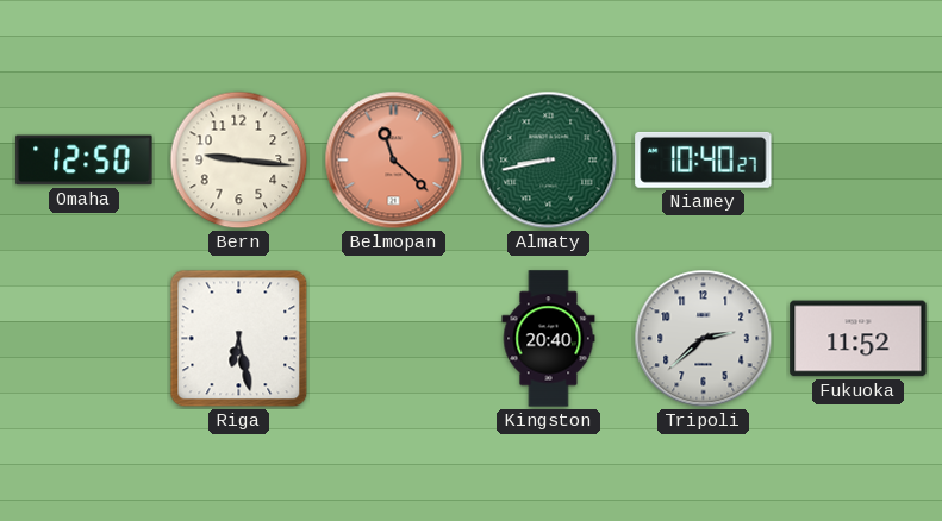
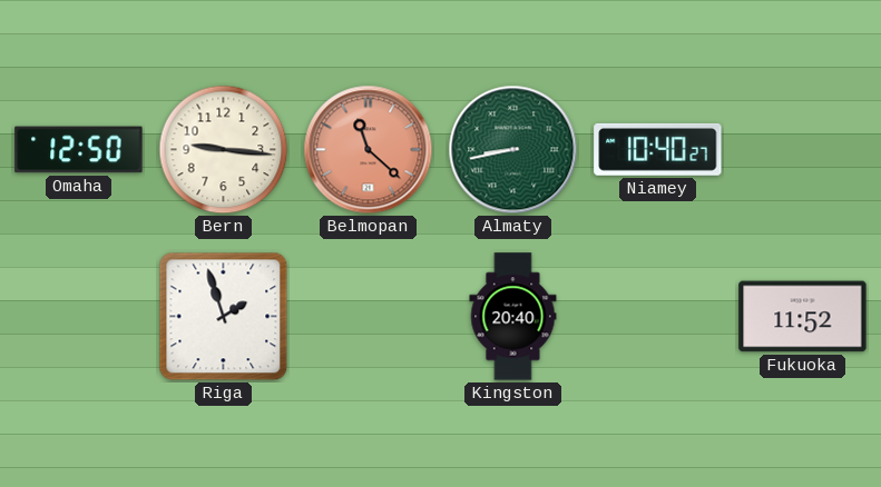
Riga: 6:28 -> 1:57 (224, 317)
Tripoli: 2:38 -> none (704, 339)
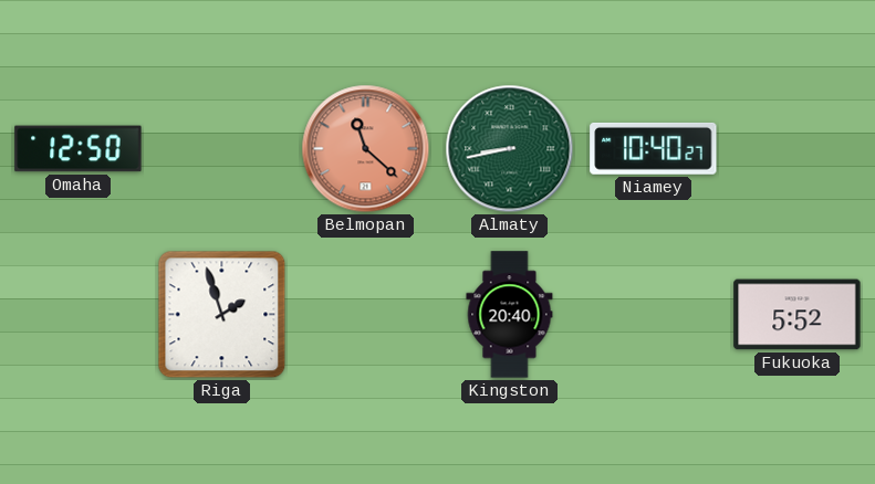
Bern: 9:16 -> none (224, 150)
Fukuoka: 11:52 -> 5:52 (798, 315)
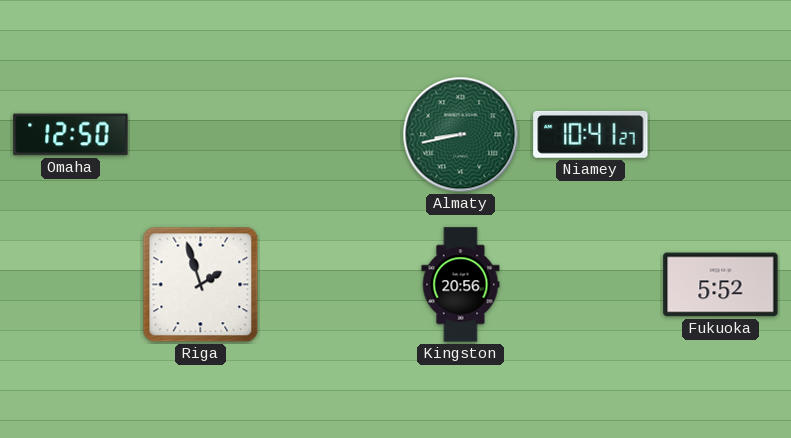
Belmopan: 11:22 -> none (366, 149)
Niamey: 10:40 -> 10:41 (591, 134)
Kingston: 20:40 -> 20:56 (461, 285)
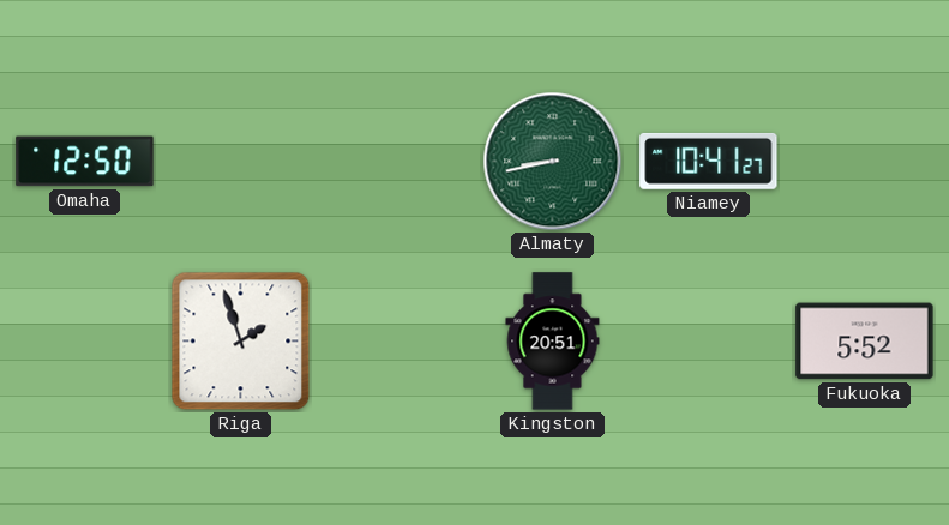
Kingston: 20:56 -> 20:51 (553, 342)
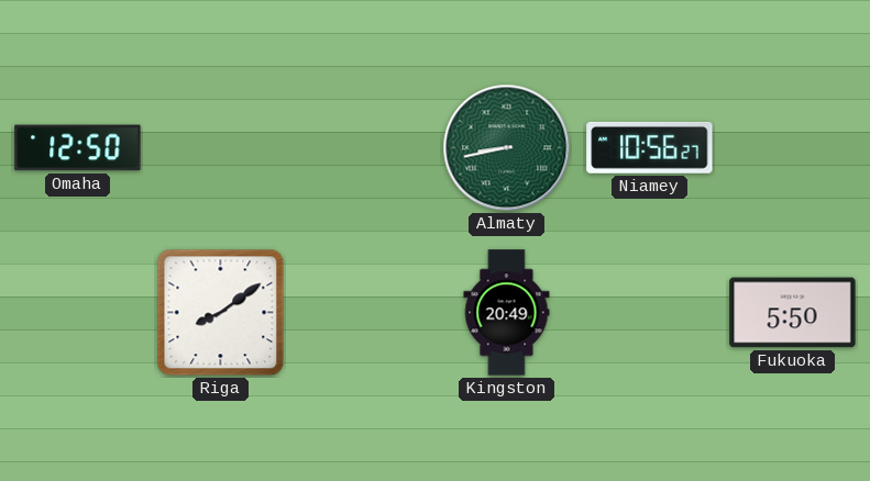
Niamey: 10:41 -> 10:56 (650, 147)
Riga: 1:57 -> 8:09 (221, 313)
Kingston: 20:51 -> 20:49 (507, 313)
Fukuoka: 5:52 -> 5:50 (793, 313)
